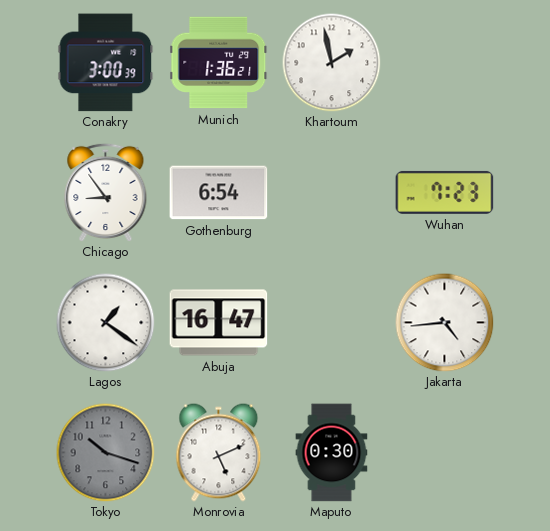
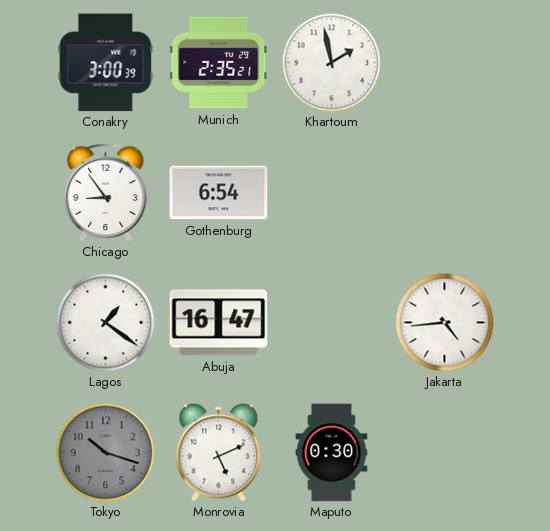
Munich: 1:36 -> 2:35 (219, 63)
Wuhan: 7:23 -> none (445, 192)
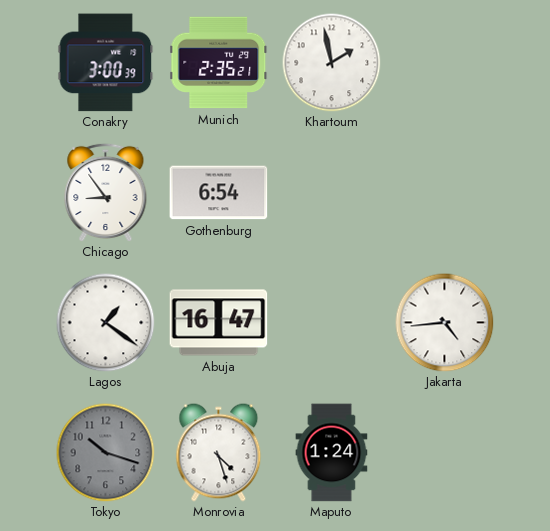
Monrovia: 5:11 -> 4:27 (219, 453)
Maputo: 0:30 -> 1:24 (332, 453)
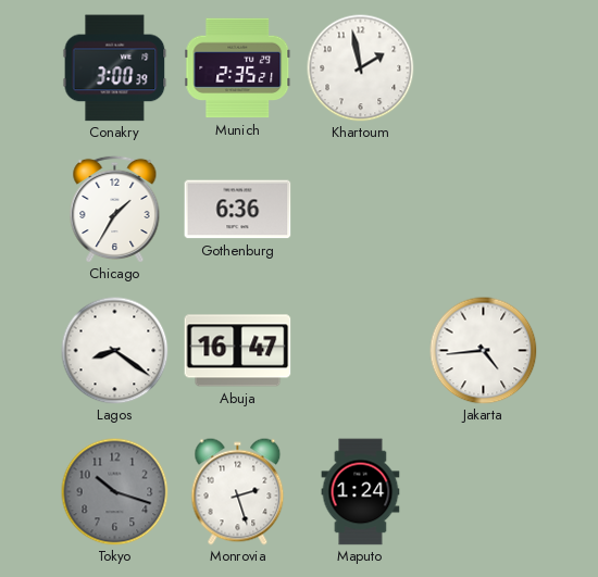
Chicago: 8:54 -> 1:35 (115, 209)
Gothenburg: 6:54 -> 6:36 (238, 210)
Lagos: 1:21 -> 8:21 (115, 351)
Monrovia: 4:27 -> 2:27 (238, 492)
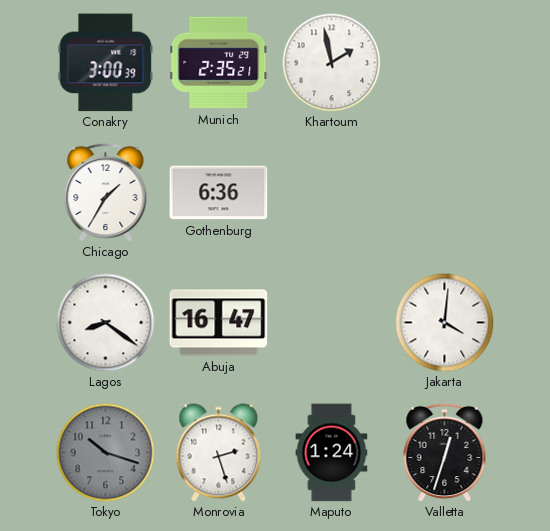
Jakarta: 4:44 -> 4:01 (445, 323)
Valletta: none -> 12:33 (445, 452)
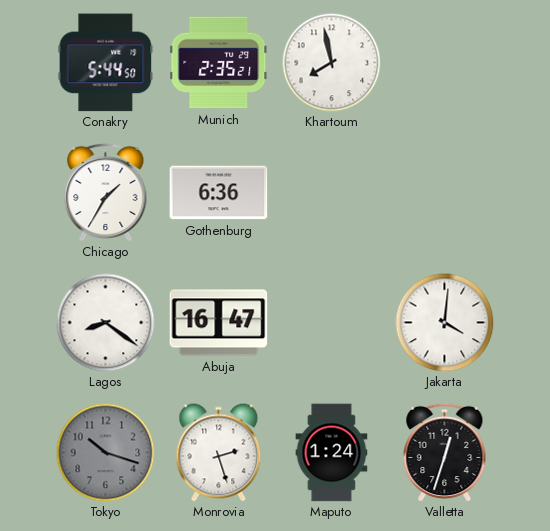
Conakry: 3:00 -> 5:44 (106, 63)
Khartoum: 1:58 -> 7:58 (332, 63)
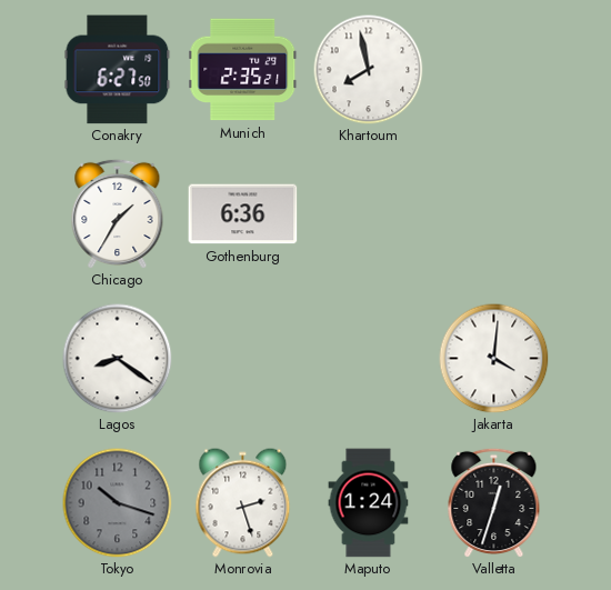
Conakry: 5:44 -> 6:27 (118, 70)
Abuja: 16:47 -> none (219, 323)
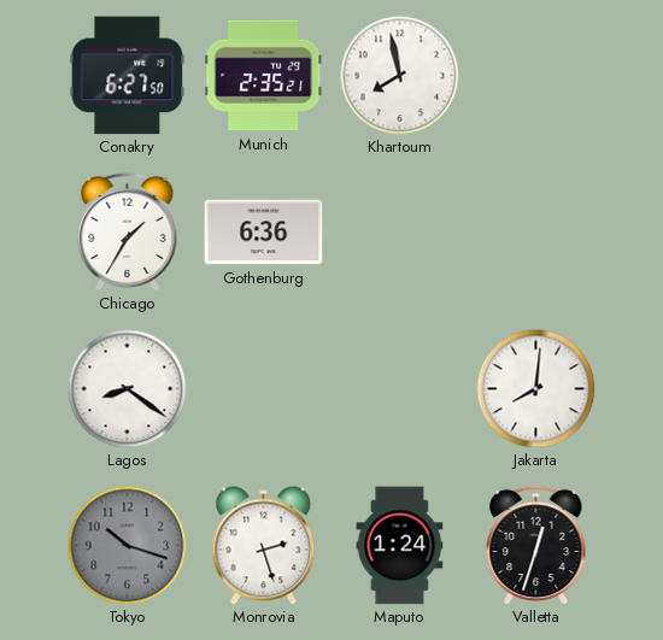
Jakarta: 4:01 -> 8:01 (536, 389)
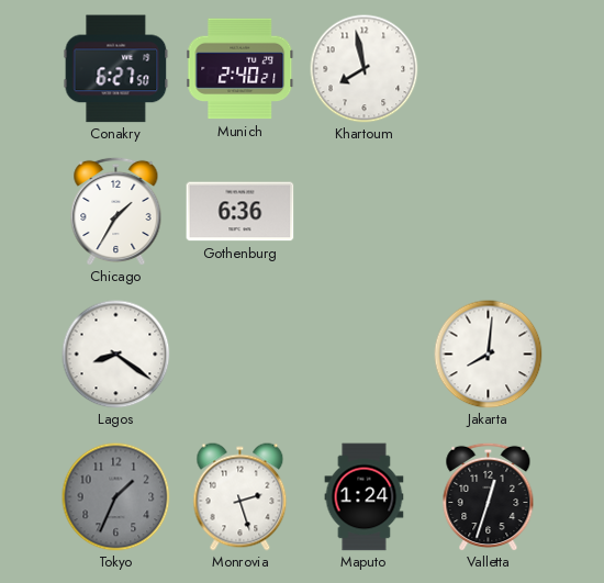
Munich: 2:35 -> 2:40 (241, 69)
Tokyo: 10:18 -> 1:34 (116, 497)
